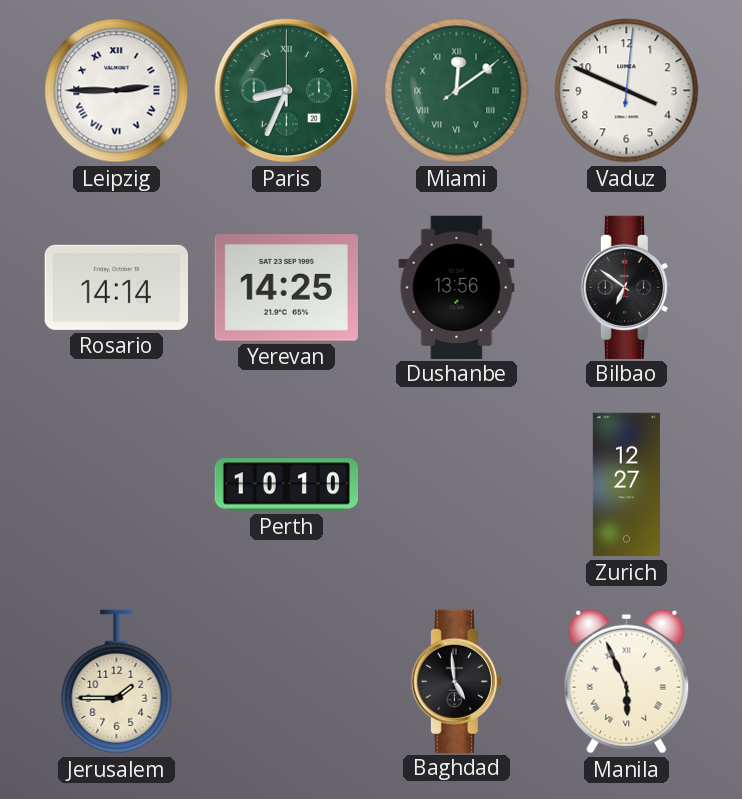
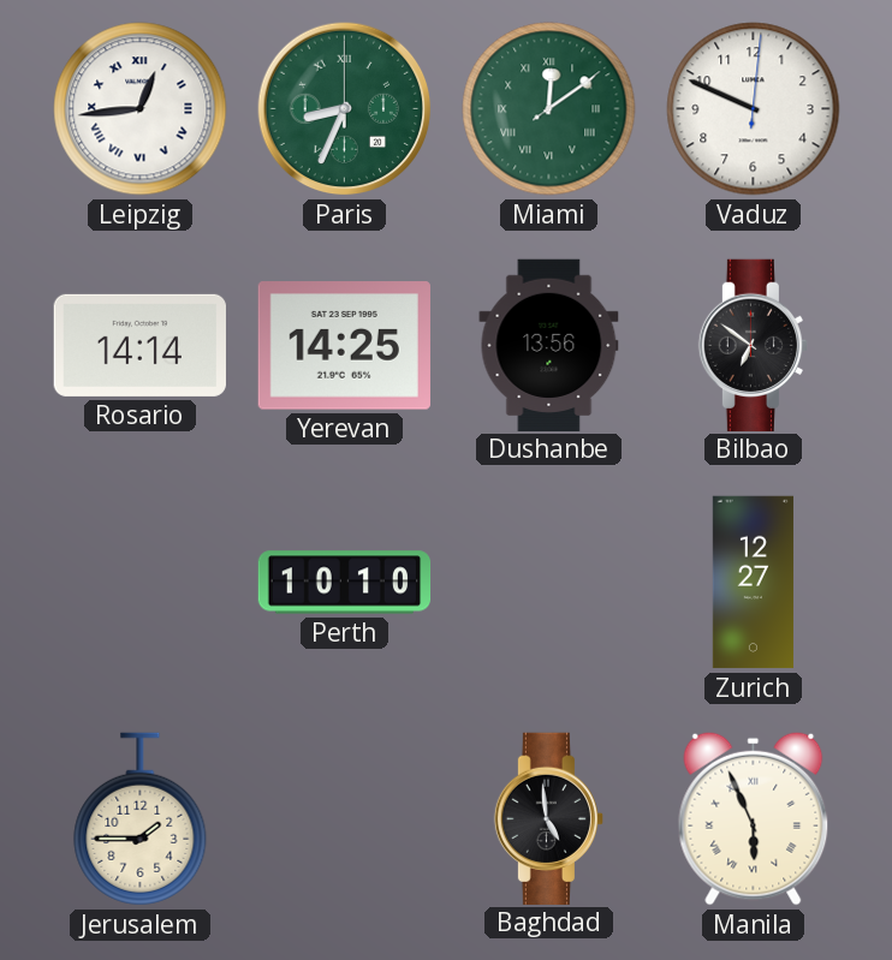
Leipzig: 2:45 -> 12:44 (141, 109)
Vaduz: 3:49 -> 9:49 (754, 109)
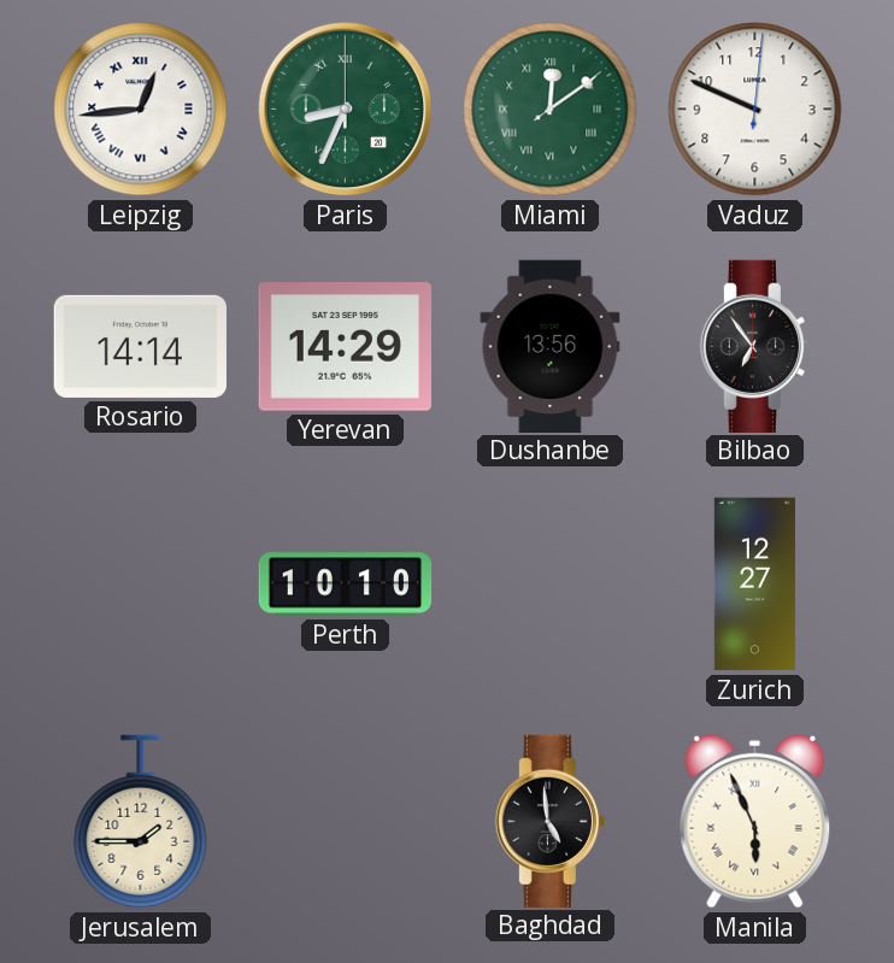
Yerevan: 14:25 -> 14:29 (345, 347)
Bilbao: 6:51 -> 6:54 (754, 346)
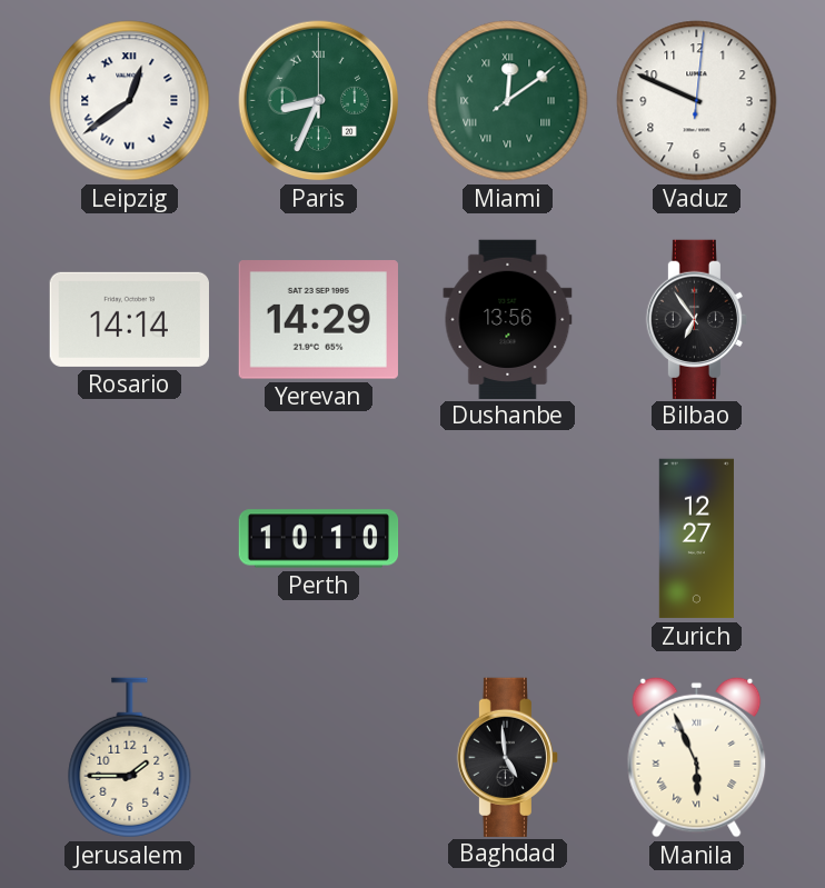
Leipzig: 12:44 -> 12:39 (130, 101)
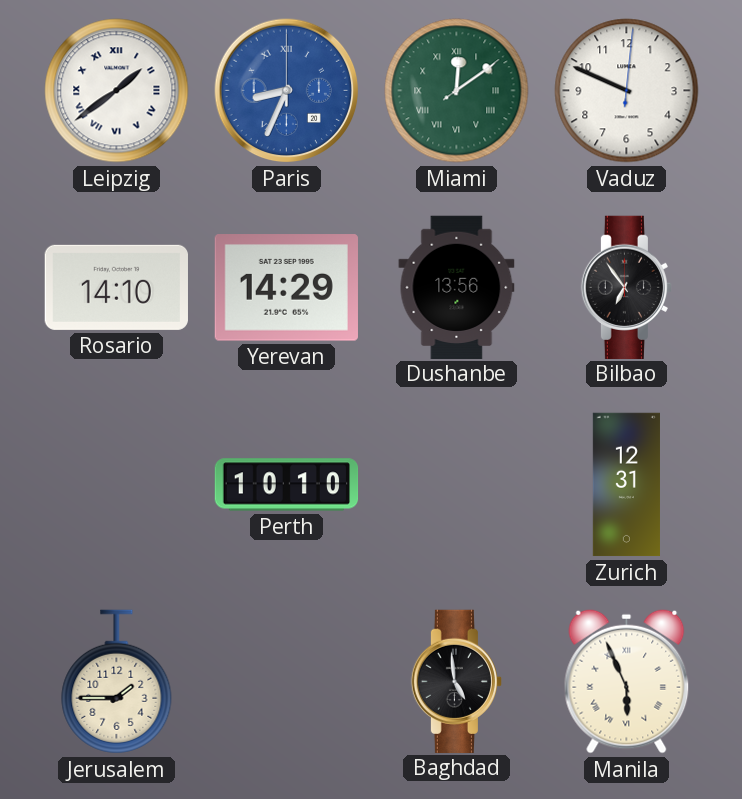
Leipzig: 12:39 -> 1:39 (117, 91)
Paris dial: green -> blue (287, 91)
Rosario: 14:14 -> 14:10 (116, 287)
Zurich: 12:27 -> 12:31 (626, 485)
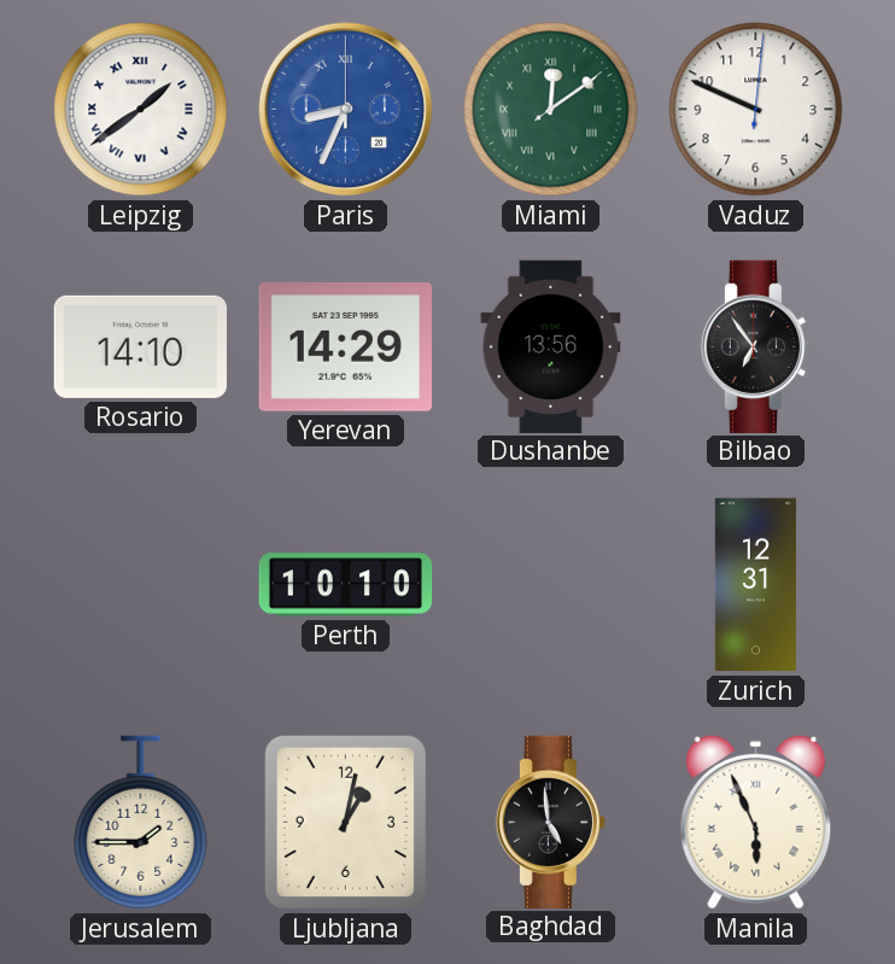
Ljubljana: none -> 1:02 (346, 823)
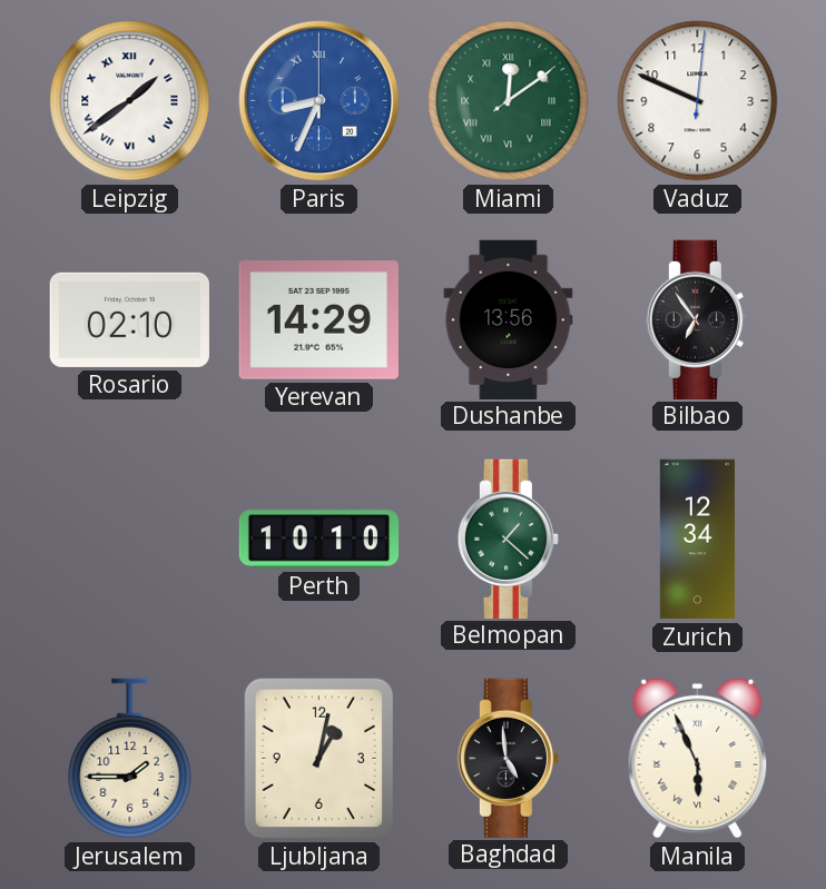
Rosario: 14:10 -> 02:10 (129, 319)
Belmopan: none -> 1:22 (508, 539)
Zurich: 12:31 -> 12:34 (697, 540)
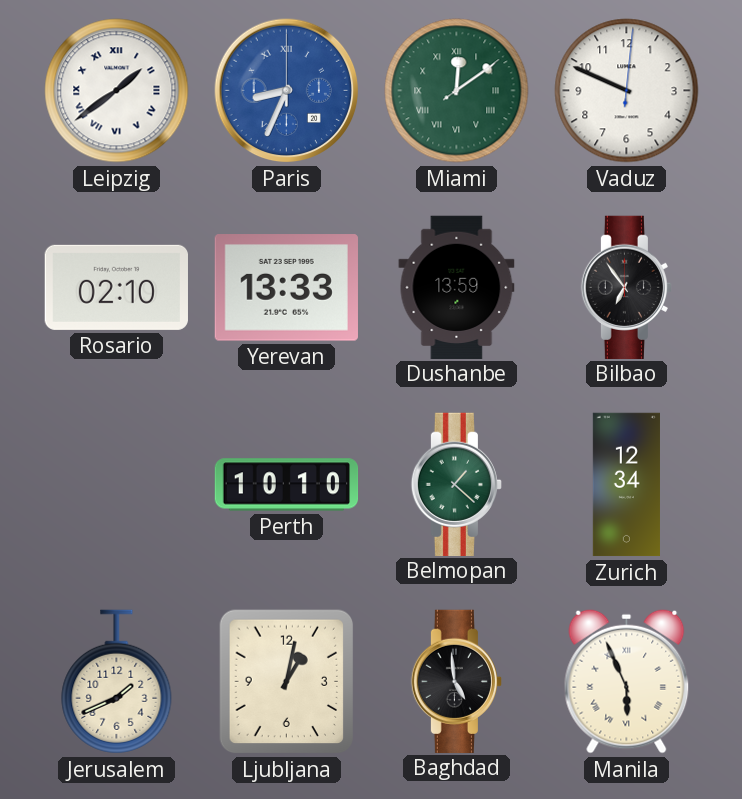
Yerevan: 14:29 -> 13:33 (286, 288)
Dushanbe: 13:56 -> 13:59 (457, 287)
Jerusalem: 1:45 -> 1:41 (117, 682)
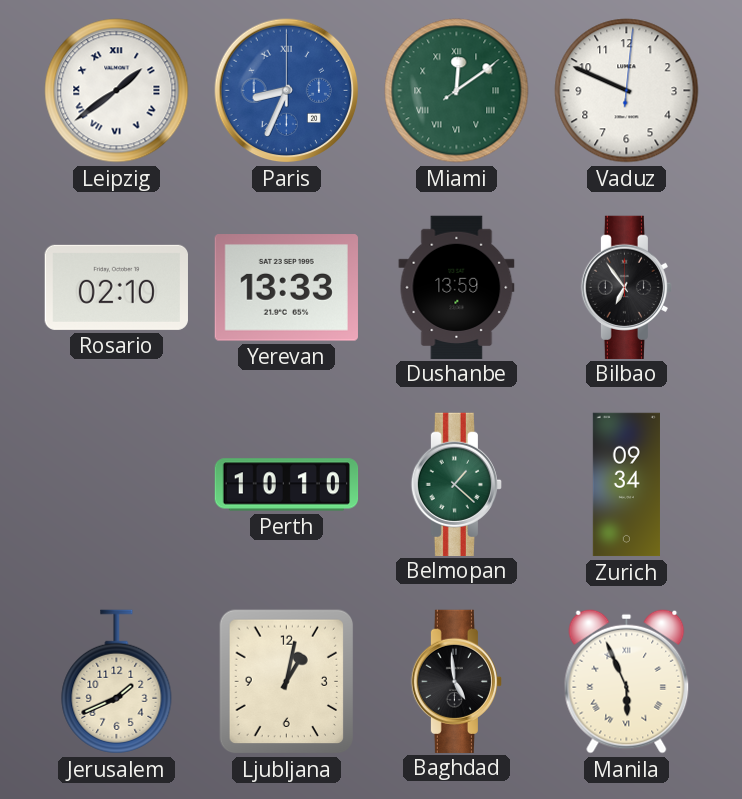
Zurich: 12:34 -> 09:34 (626, 485)
